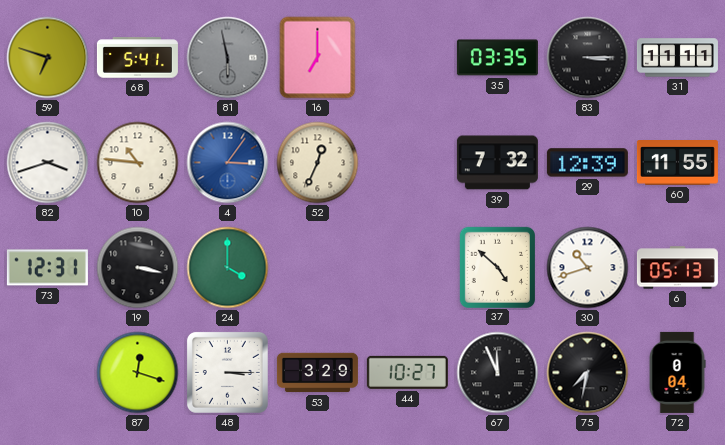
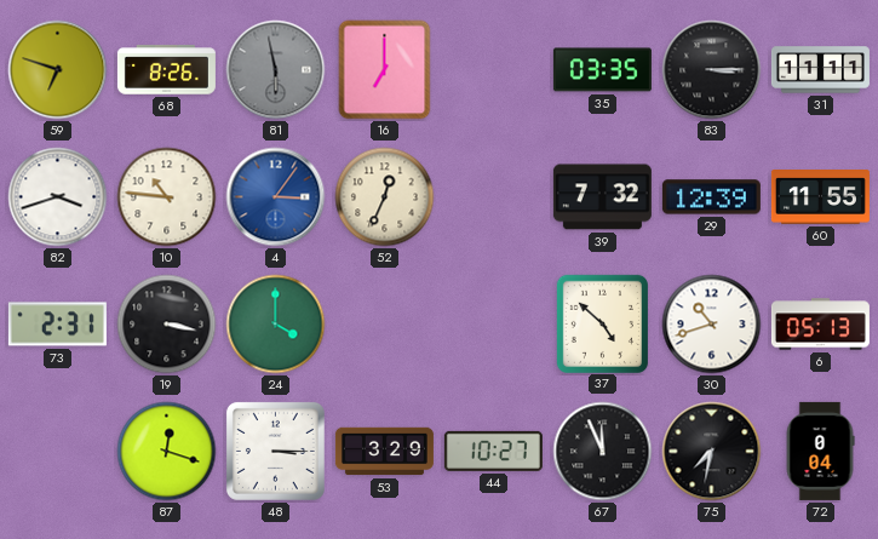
68: 5:41 -> 8:26 (166, 70)
73: 12:31 -> 2:31 (57, 325)
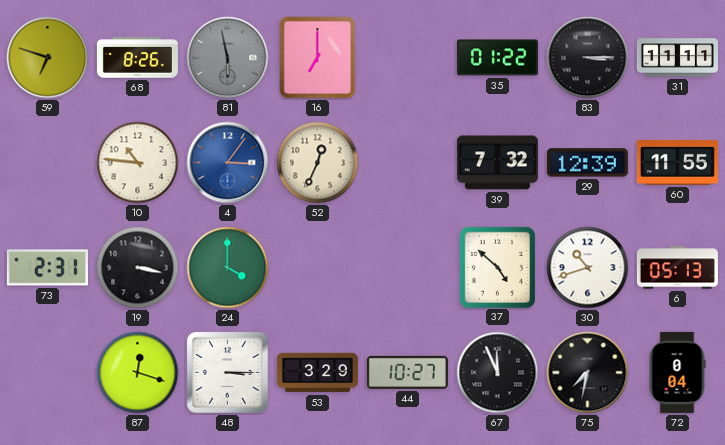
35: 03:35 -> 01:22 (497, 58)
82: 3:42 -> none (58, 197)
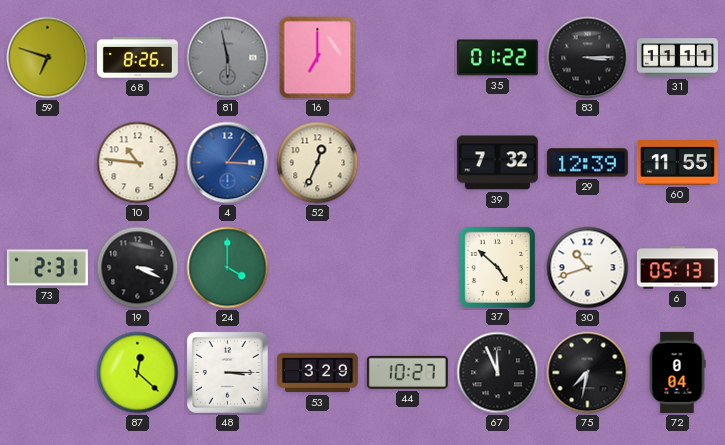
19: 3:17 -> 3:19 (138, 268)
87: 12:18 -> 12:22 (138, 373)
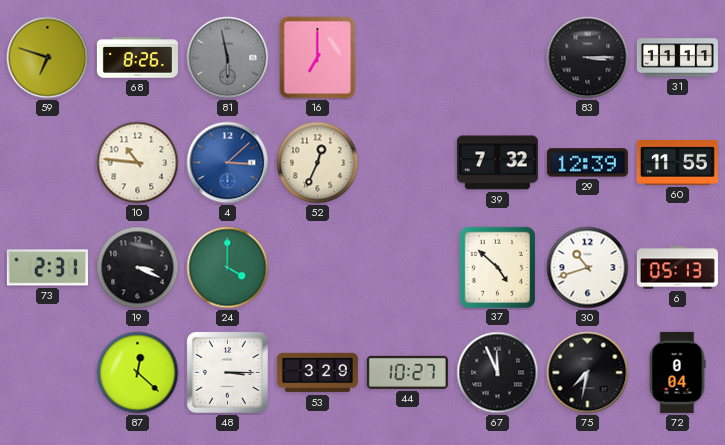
35: 01:22 -> none (497, 58)
4: 3:06 -> 3:08 (228, 163)
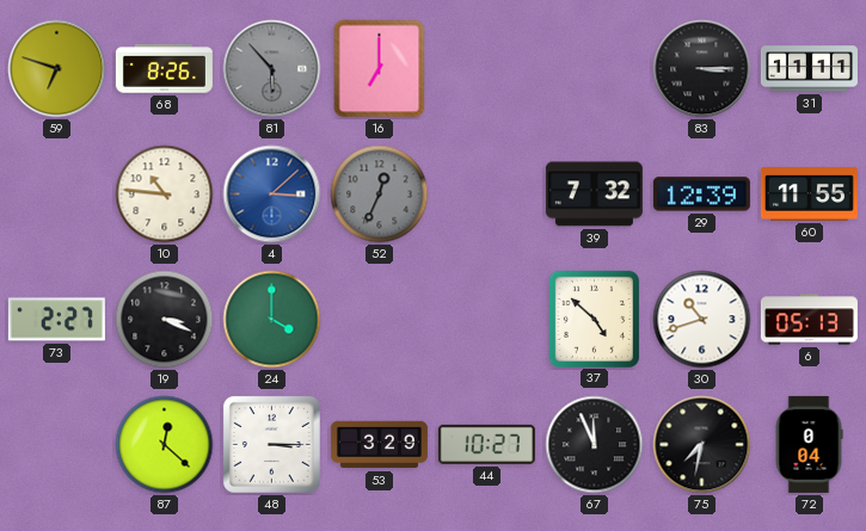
81: 5:58 -> 5:53 (272, 69)
52 dial: cream -> grey (380, 195)
73: 2:31 -> 2:27 (56, 320)
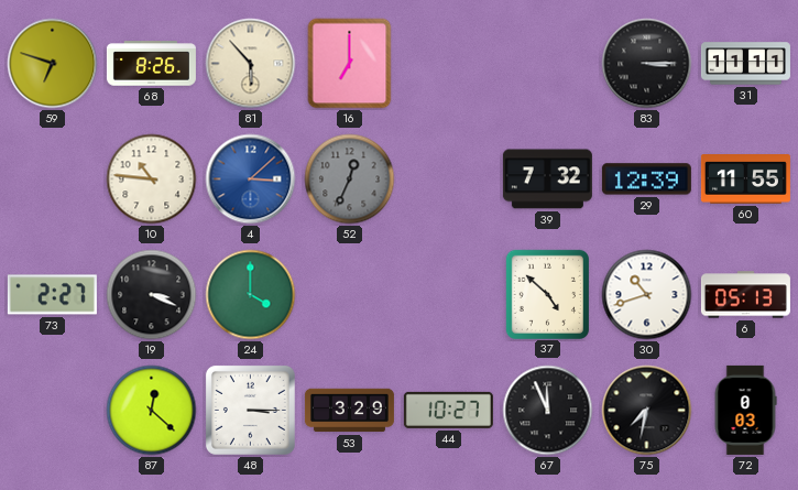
81 dial: grey -> cream (251, 64)
72: 0:04 -> 0:03 (745, 410)
